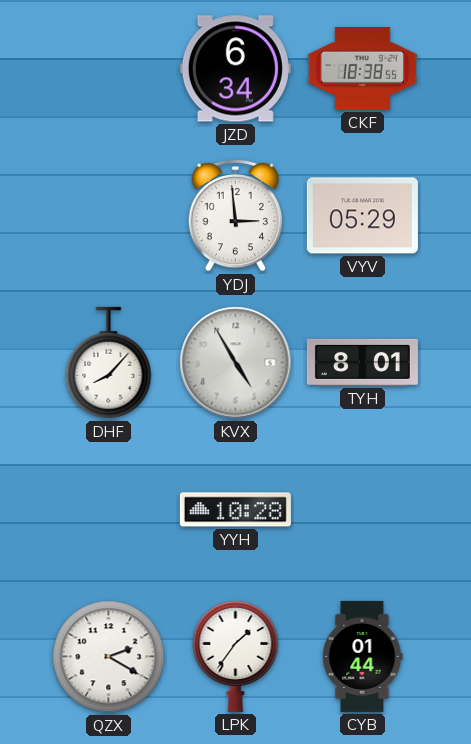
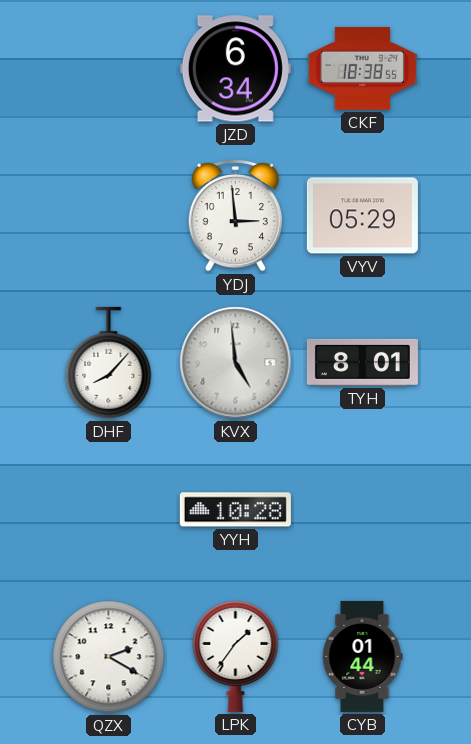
KVX: 4:55 -> 4:59 (236, 363)
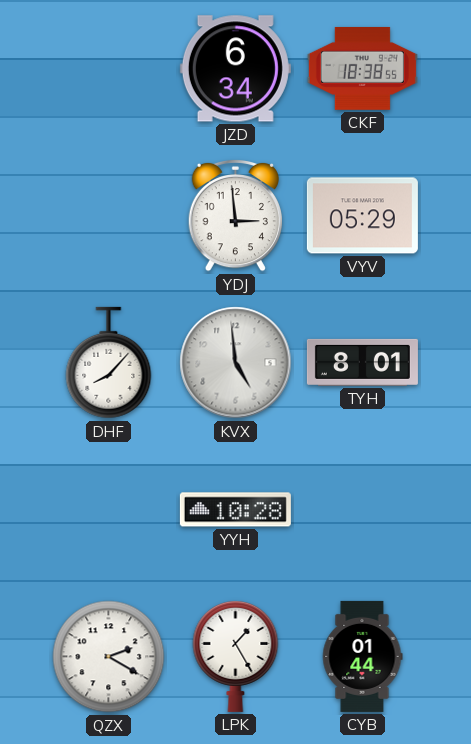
LPK: 1:36 -> 1:25 (236, 656)
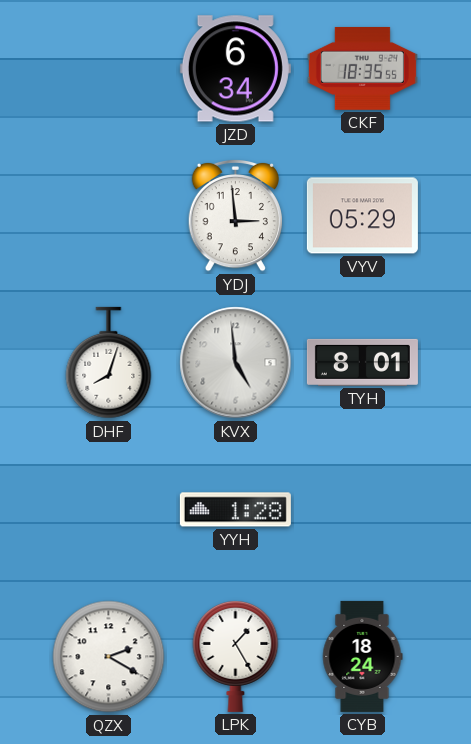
CKF: 18:38 -> 18:35 (362, 68)
DHF: 8:07 -> 8:03 (109, 363)
YYH: 10:28 -> 1:28 (235, 510)
CYB: 01:44 -> 18:24 (362, 656)
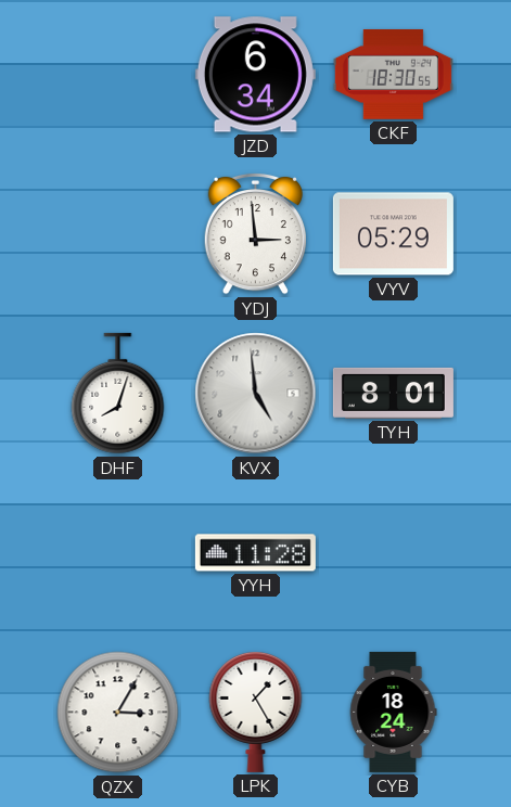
CKF: 18:35 -> 18:30 (393, 74)
YYH: 1:28 -> 11:28 (255, 553)
QZX: 2:20 -> 3:05 (118, 713)
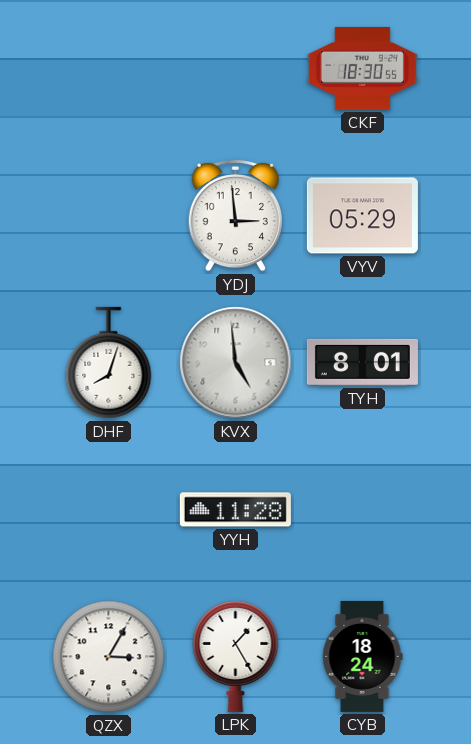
JZD: 6:34 -> none (255, 75)
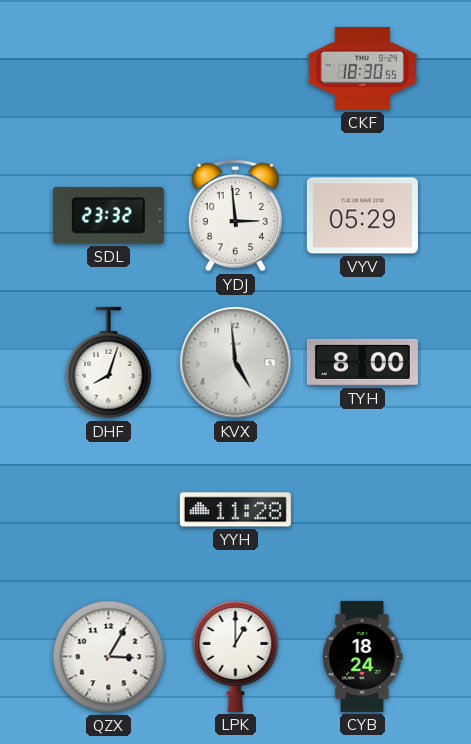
SDL: none -> 23:32 (108, 215)
TYH: 8:01 -> 8:00 (362, 362)
LPK: 1:25 -> 1:00 (236, 656)
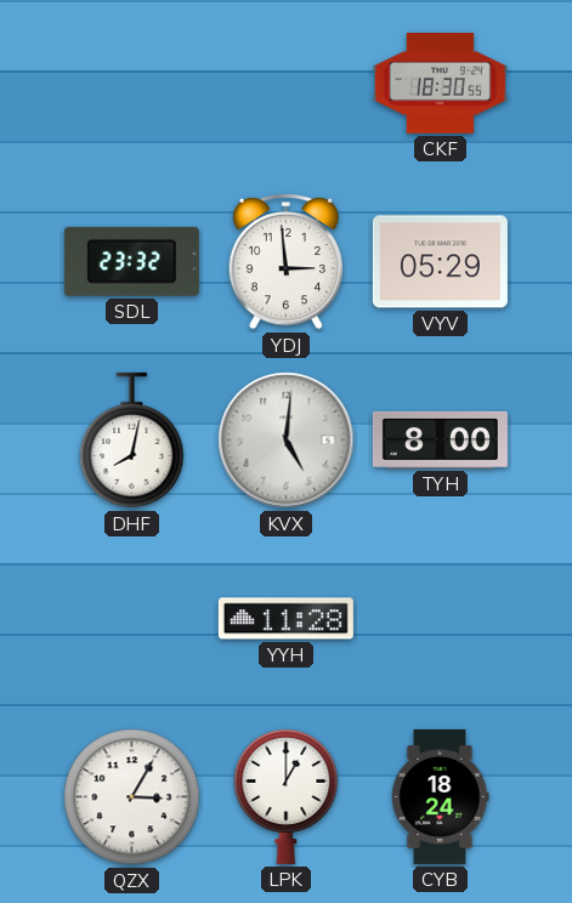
DHF: 8:03 -> 8:02 (132, 441)
KVX: 4:59 -> 5:01 (287, 441)
